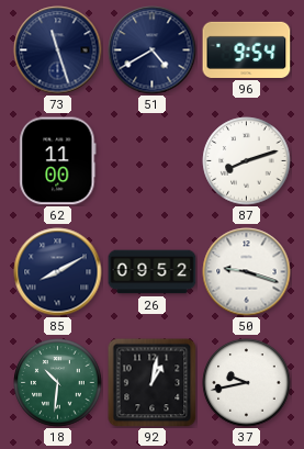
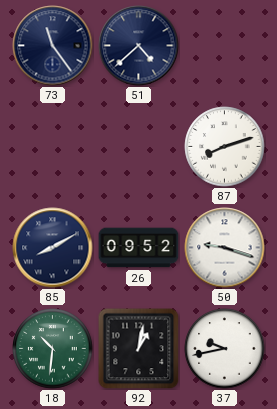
73: 11:27 -> 11:24 (53, 46)
51: 4:40 -> 4:38 (139, 46)
96: 9:54 -> none (247, 49)
62: 11:00 -> none (58, 161)
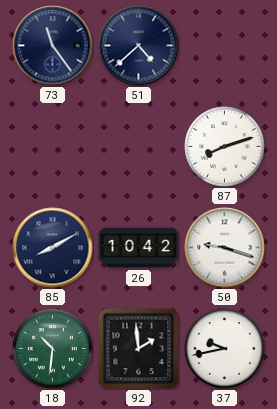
26: 09:52 -> 10:42 (139, 248)
92: 1:02 -> 1:59 (139, 349)
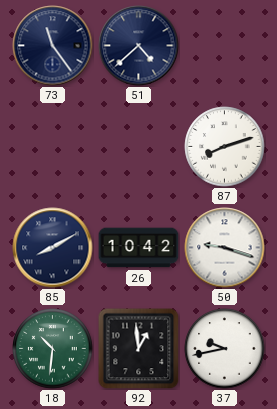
92: 1:59 -> 12:59 (139, 349)
